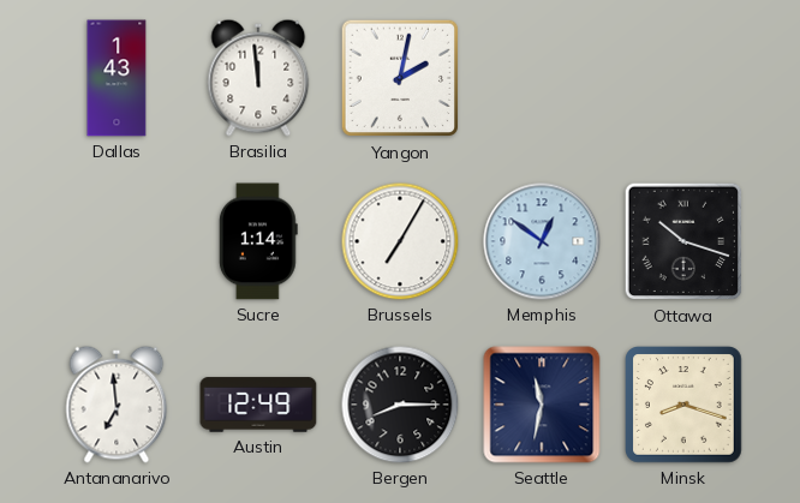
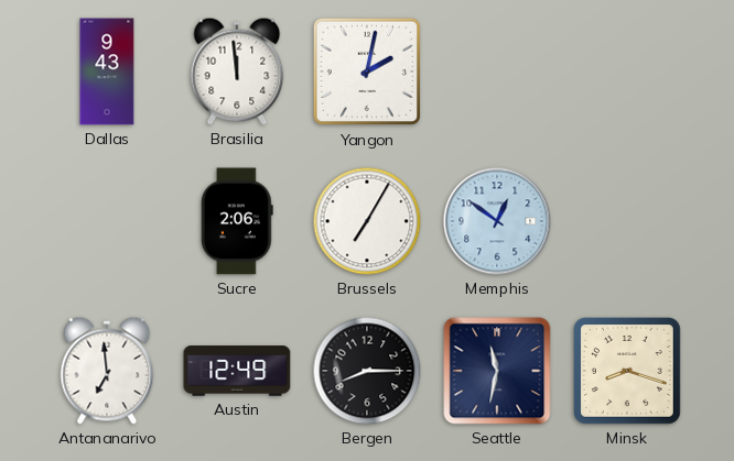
Dallas: 1:43 -> 9:43 (107, 72)
Sucre: 1:14 -> 2:06 (237, 221)
Ottawa: 10:18 -> none (683, 241)
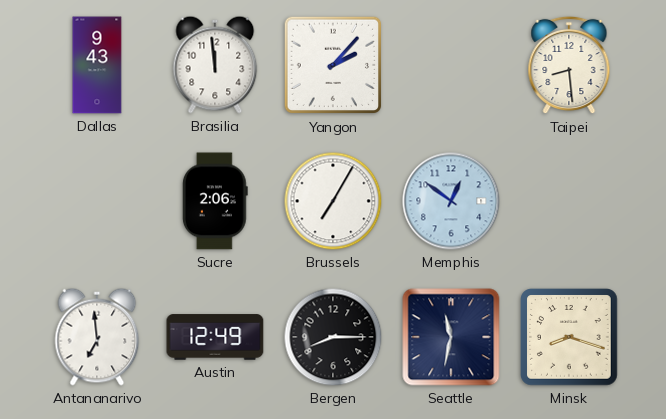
Yangon: 2:02 -> 2:07 (333, 65)
Taipei: none -> 8:29 (569, 65)
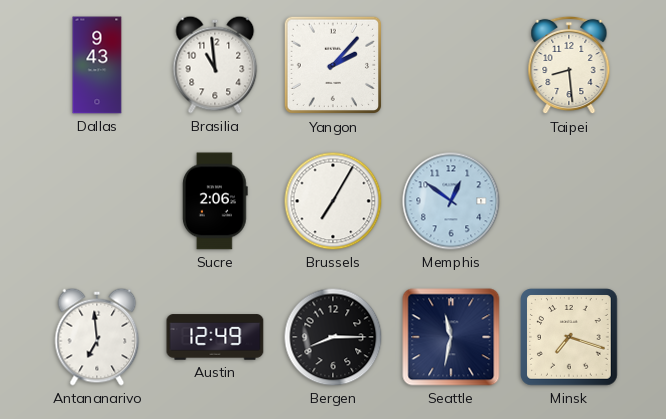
Brasilia: 11:59 -> 10:59 (215, 65)
Minsk: 8:18 -> 7:18 (570, 337)
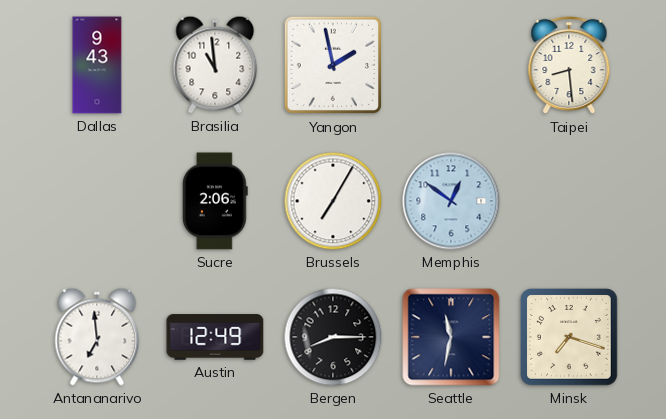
Yangon: 2:07 -> 1:58 (333, 65)
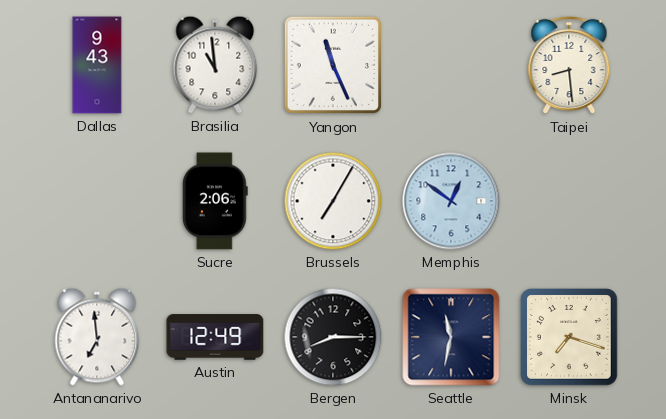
Yangon: 1:58 -> 11:26 (333, 65)
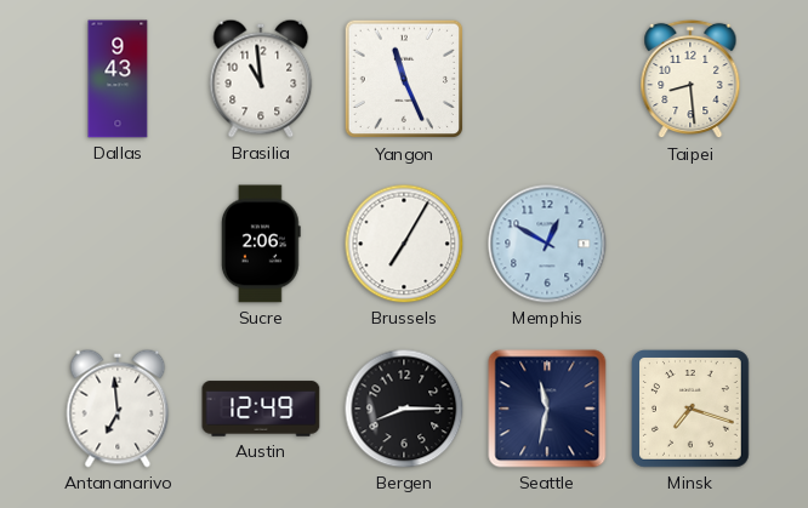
Memphis: 12:51 -> 12:50 (547, 244)
